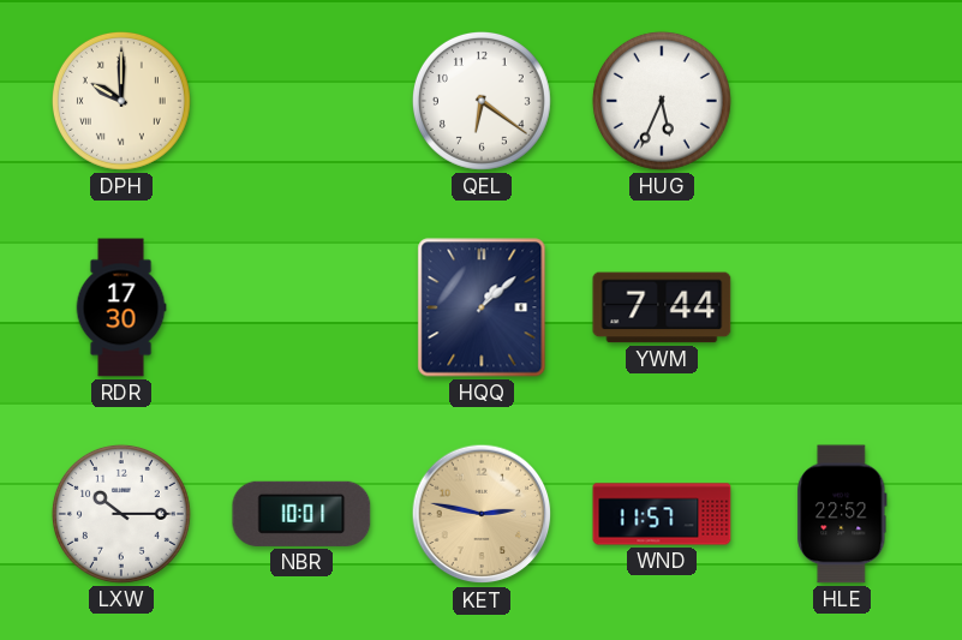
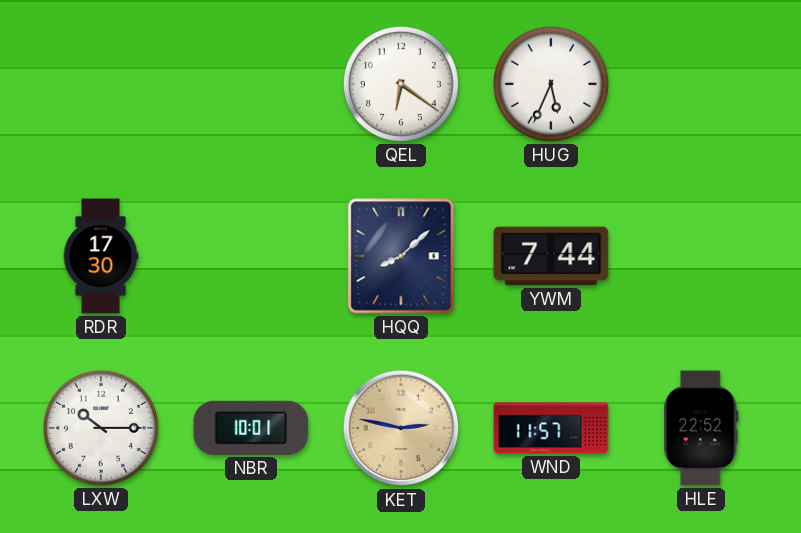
DPH: 10:00 -> none (121, 101)
HQQ: 1:08 -> 8:08 (401, 256)
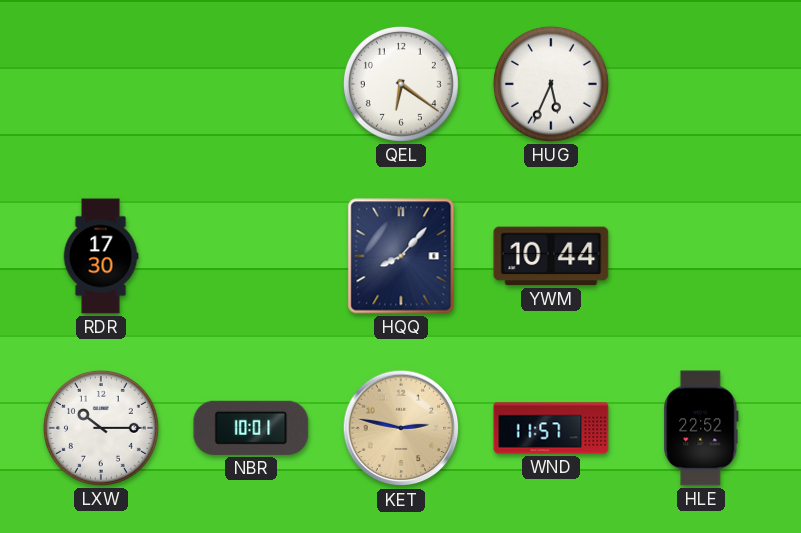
HQQ: 8:08 -> 8:07 (401, 256)
YWM: 7:44 -> 10:44 (551, 256)
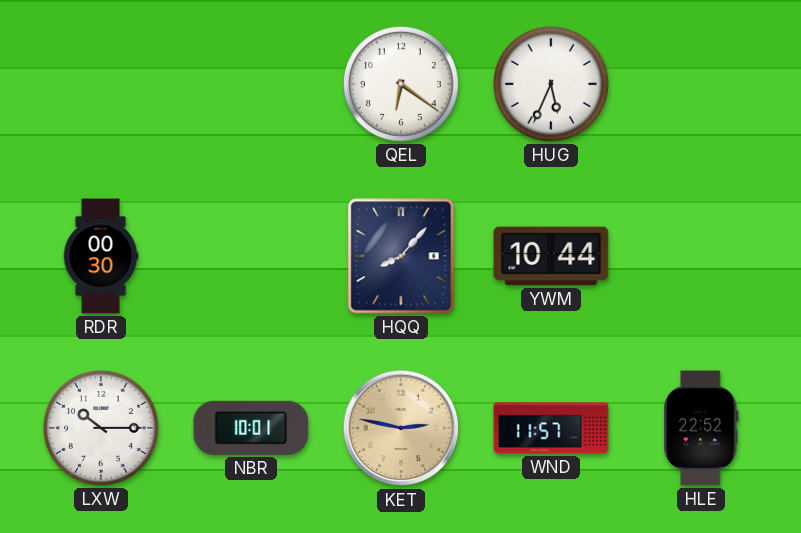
RDR: 17:30 -> 00:30 (101, 256)
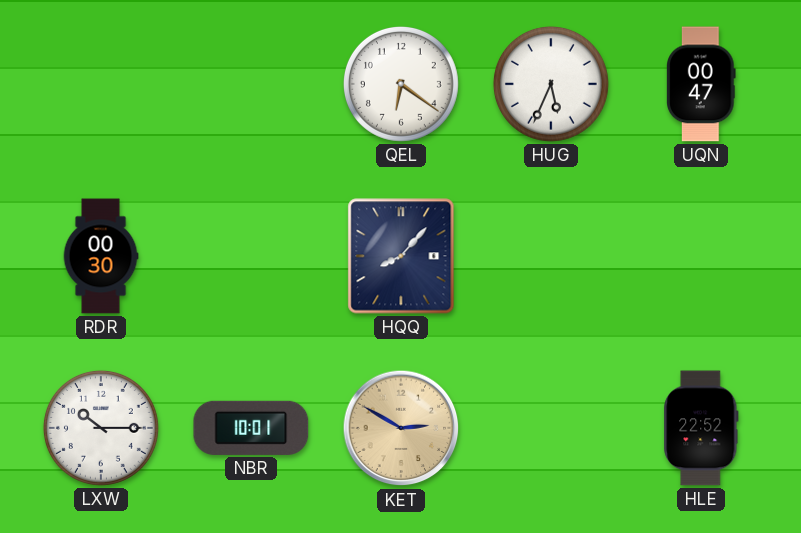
UQN: none -> 00:47 (702, 84)
YWM: 10:44 -> none (551, 256)
KET: 2:47 -> 2:50 (401, 428)
WND: 11:57 -> none (551, 428)
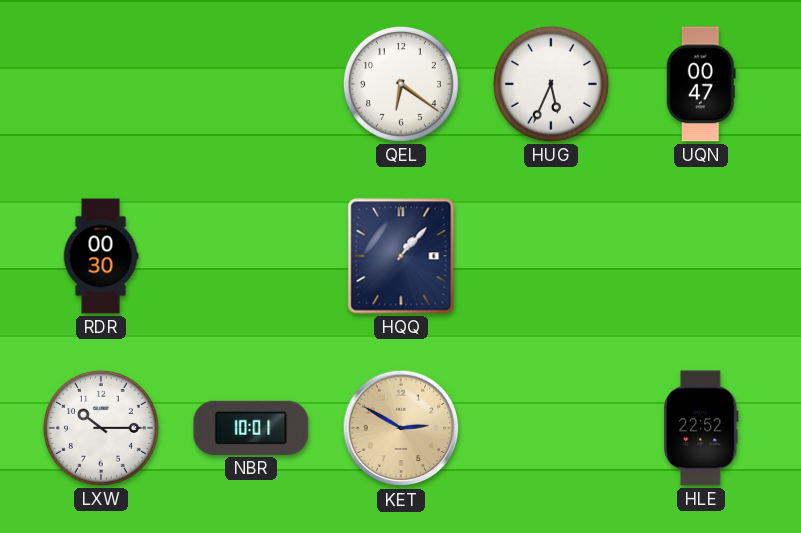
HQQ: 8:07 -> 1:07 (401, 256)
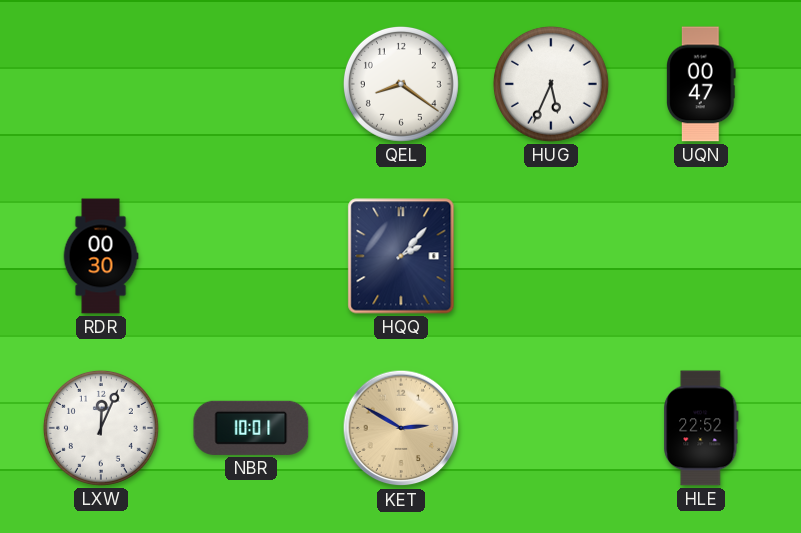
QEL: 6:21 -> 8:21 (401, 84)
HQQ: 1:07 -> 2:07 (401, 256)
LXW: 10:15 -> 12:04 (101, 428)
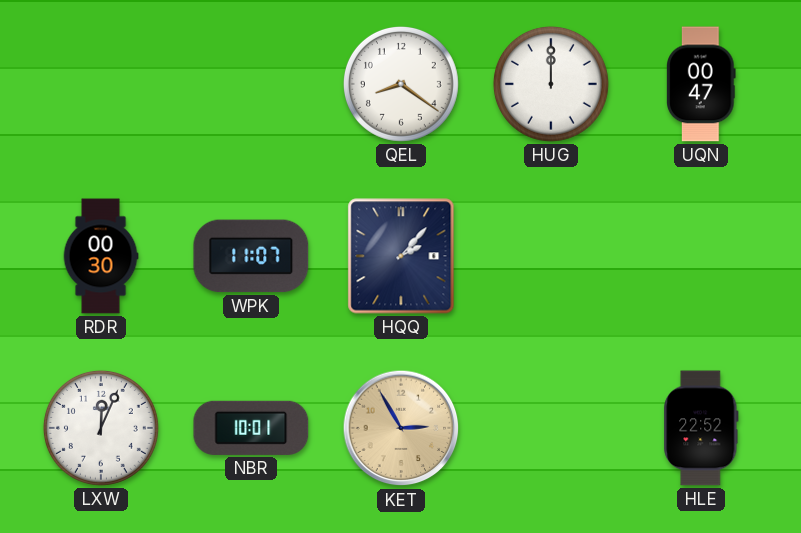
HUG: 5:34 -> 12:00 (551, 84)
WPK: none -> 11:07 (251, 256)
KET: 2:50 -> 2:55 (401, 428)
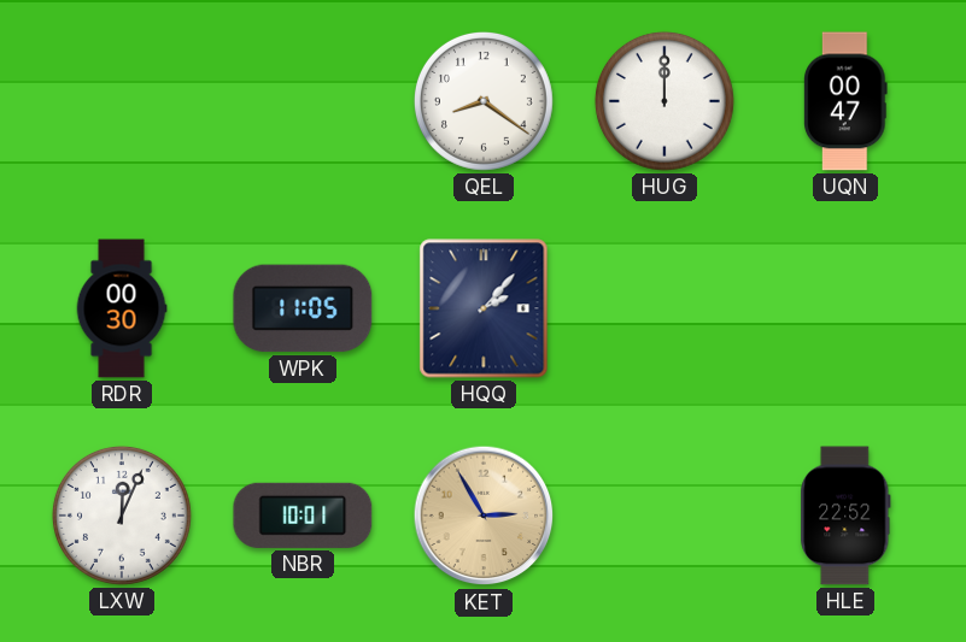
WPK: 11:07 -> 11:05 (303, 308)
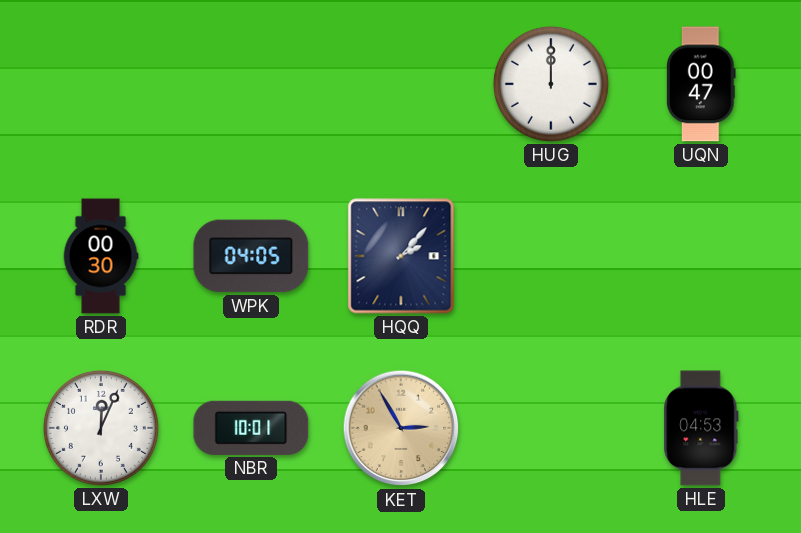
QEL: 8:21 -> none (484, 101)
WPK: 11:05 -> 04:05 (251, 256)
HLE: 22:52 -> 04:53 (701, 428)
